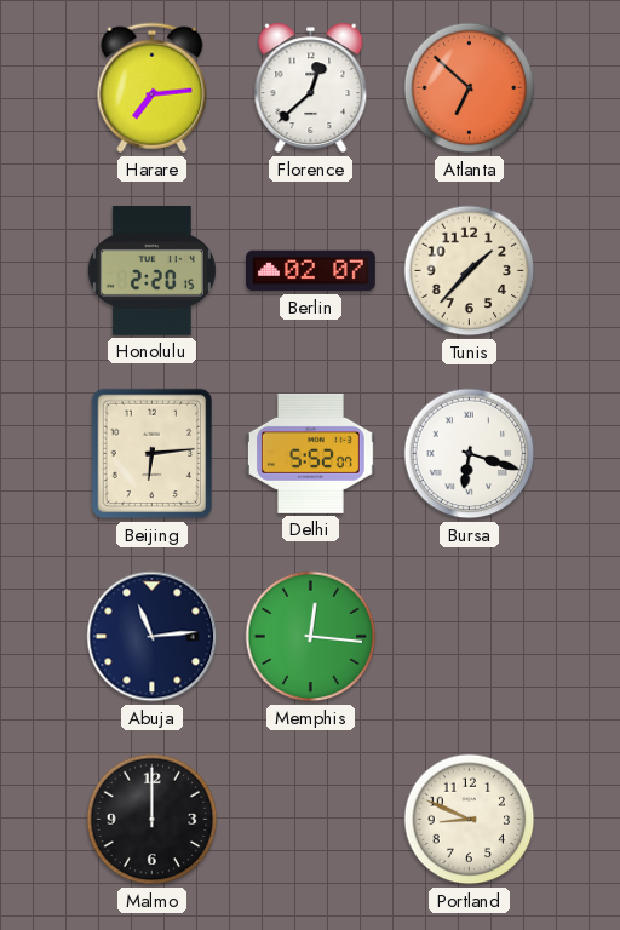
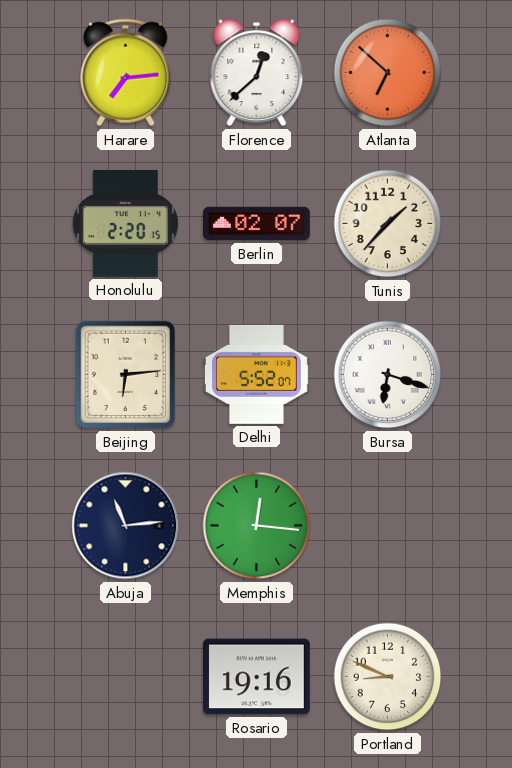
Malmo: 12:00 -> none (153, 820)
Rosario: none -> 19:16 (256, 677)
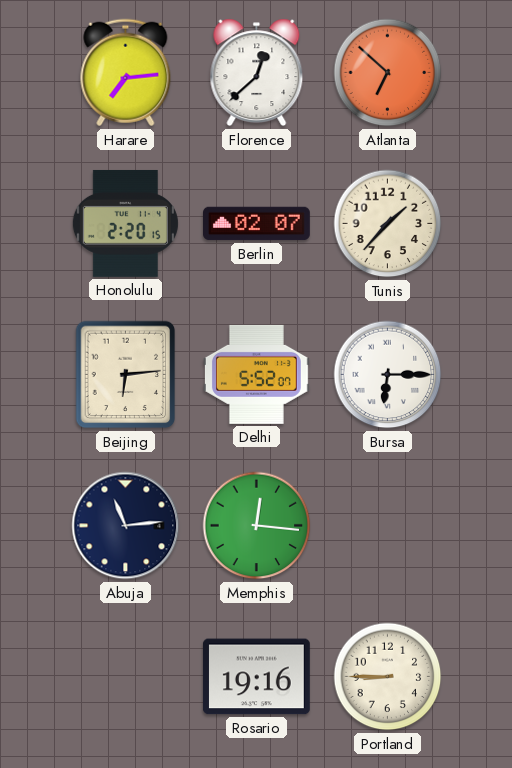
Bursa: 6:18 -> 6:15 (388, 375)
Portland: 8:49 -> 8:45 (388, 677)
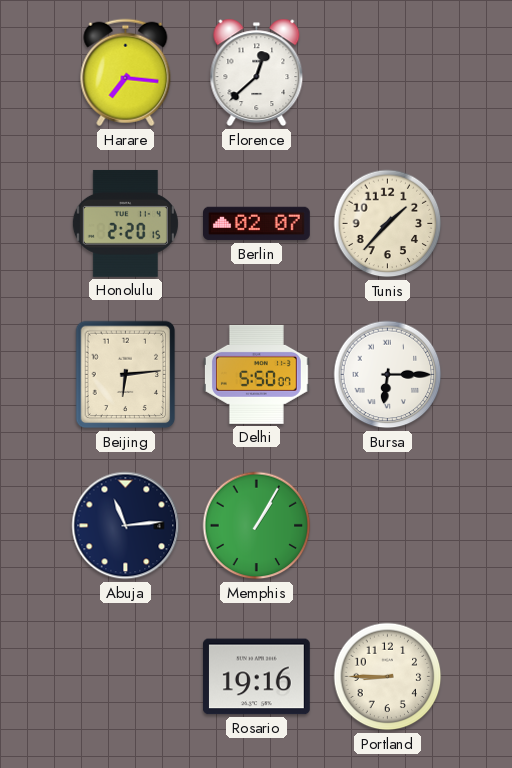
Harare: 7:14 -> 7:16 (126, 73)
Atlanta: 6:52 -> none (388, 73)
Delhi: 5:52 -> 5:50 (256, 374)
Memphis: 12:16 -> 1:05 (257, 526)
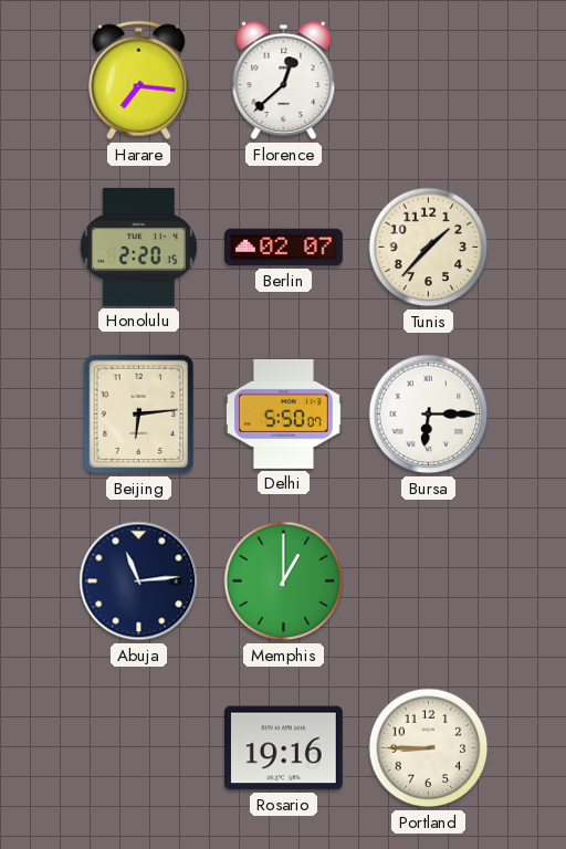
Memphis: 1:05 -> 1:00 (284, 581)
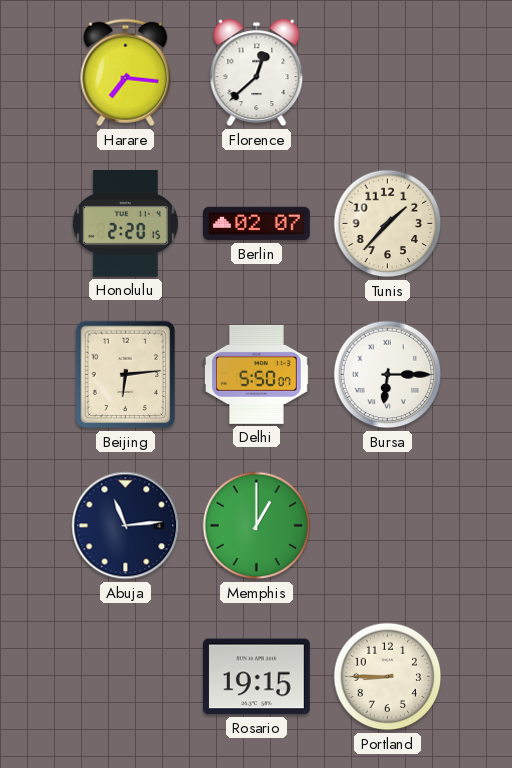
Rosario: 19:16 -> 19:15 (256, 677)
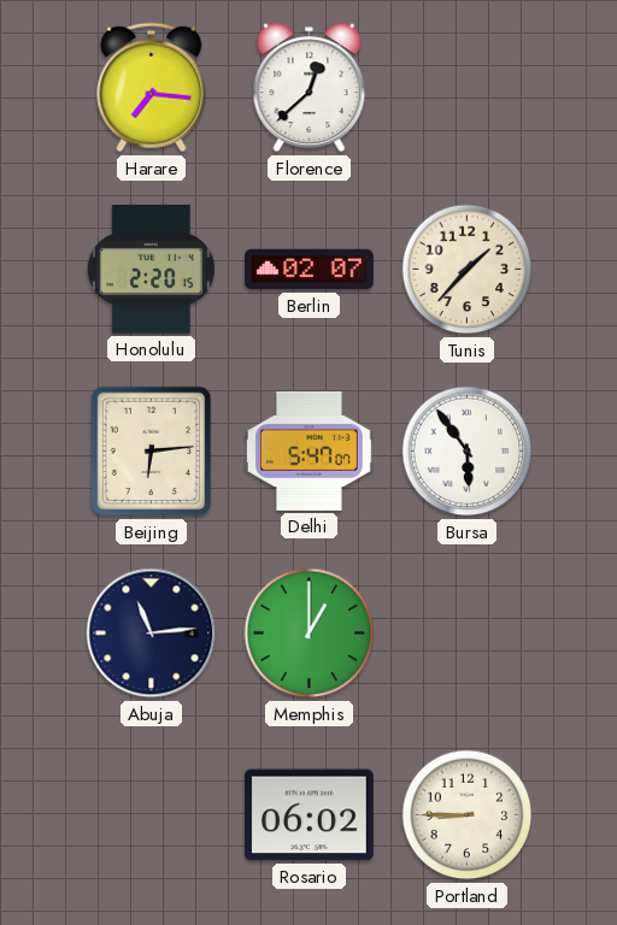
Delhi: 5:50 -> 5:47 (308, 450)
Bursa: 6:15 -> 5:54 (468, 452)
Rosario: 19:15 -> 06:02 (308, 815)
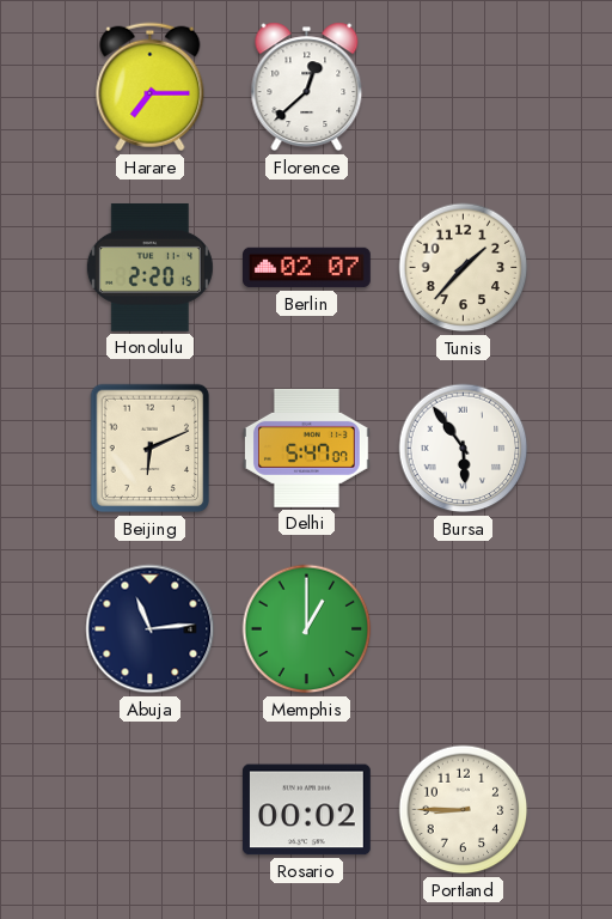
Harare: 7:16 -> 7:15 (151, 87)
Beijing: 6:14 -> 6:11 (151, 449)
Rosario: 06:02 -> 00:02 (306, 810)
